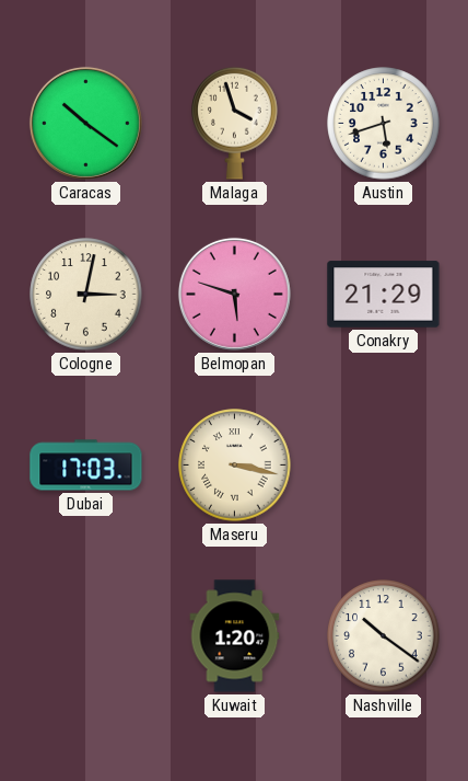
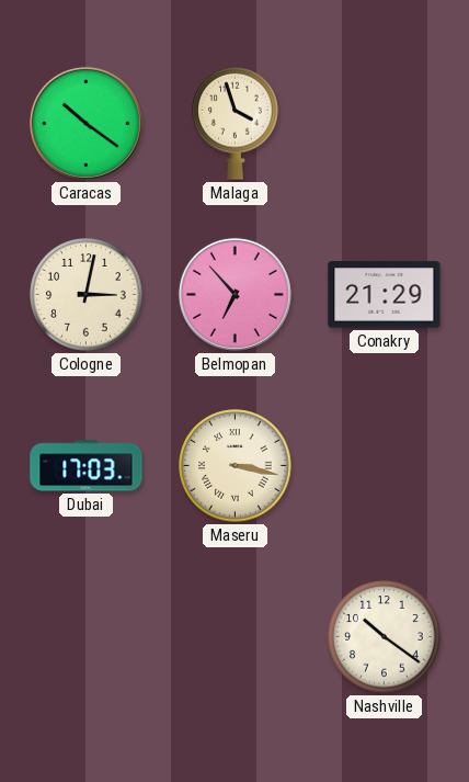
Austin: 5:42 -> none (384, 124)
Belmopan: 5:48 -> 6:53 (234, 294)
Kuwait: 1:20 -> none (235, 636)
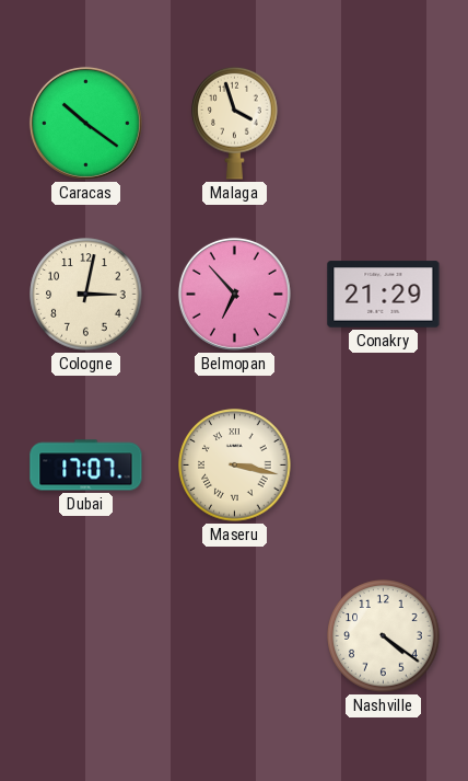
Dubai: 17:03 -> 17:07 (86, 466)
Nashville: 10:21 -> 4:21 (384, 636)
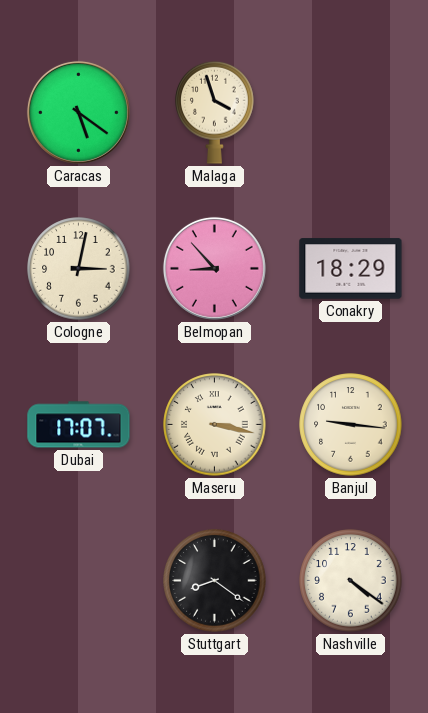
Caracas: 10:21 -> 5:21 (78, 112)
Belmopan: 6:53 -> 8:53 (214, 268)
Conakry: 21:29 -> 18:29 (351, 269)
Banjul: none -> 9:16 (351, 425)
Stuttgart: none -> 8:21 (215, 581)
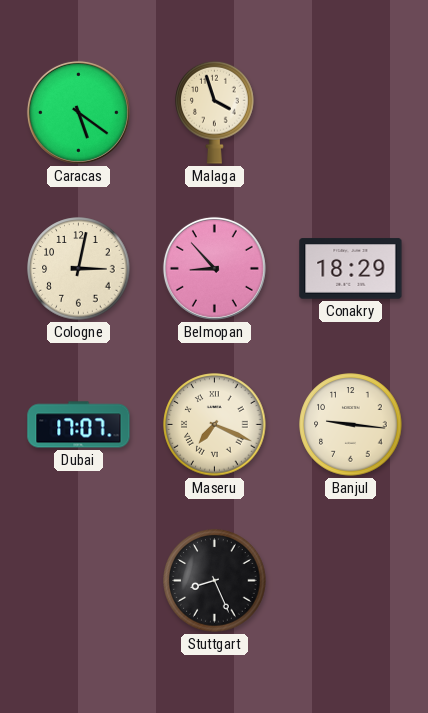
Maseru: 3:17 -> 7:19 (215, 425)
Stuttgart: 8:21 -> 8:26 (215, 581)
Nashville: 4:21 -> none (351, 581)
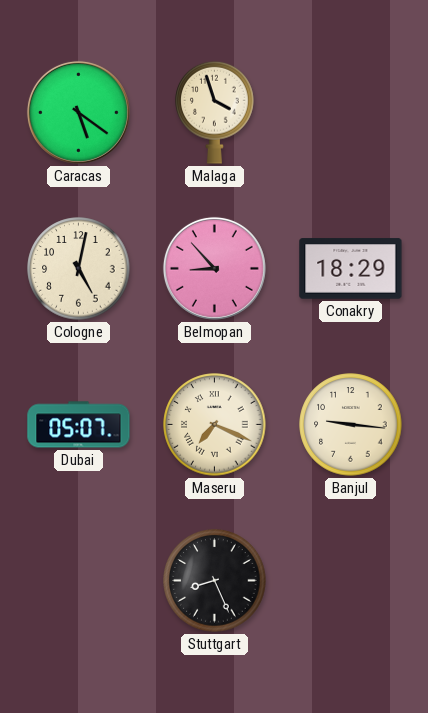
Cologne: 3:02 -> 5:02 (79, 269)
Dubai: 17:07 -> 05:07 (79, 425)
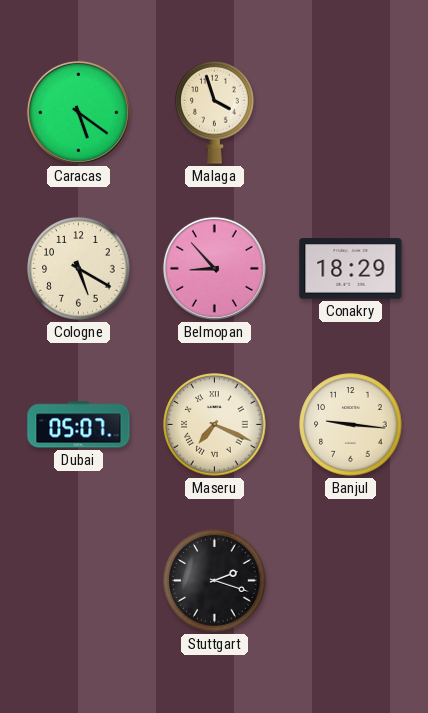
Cologne: 5:02 -> 5:20 (79, 269)
Stuttgart: 8:26 -> 2:18 (215, 581)
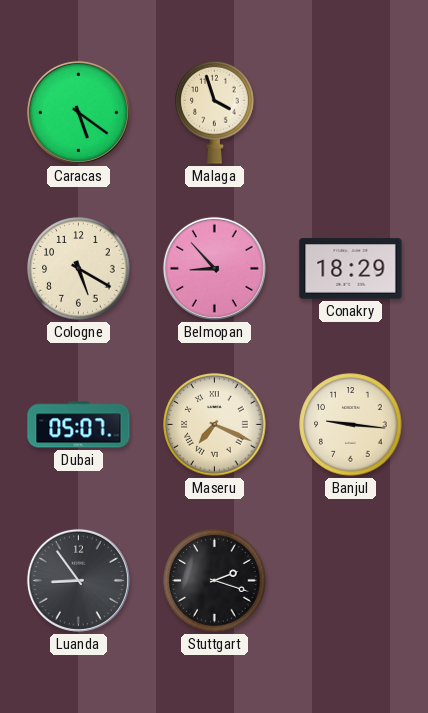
Luanda: none -> 8:54 (78, 580)
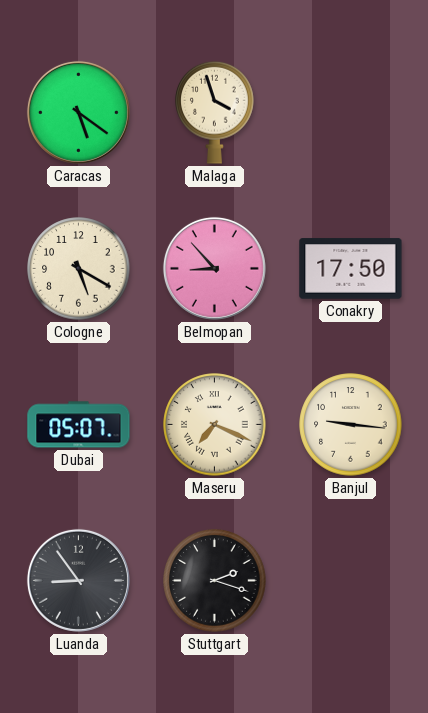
Conakry: 18:29 -> 17:50 (351, 269)
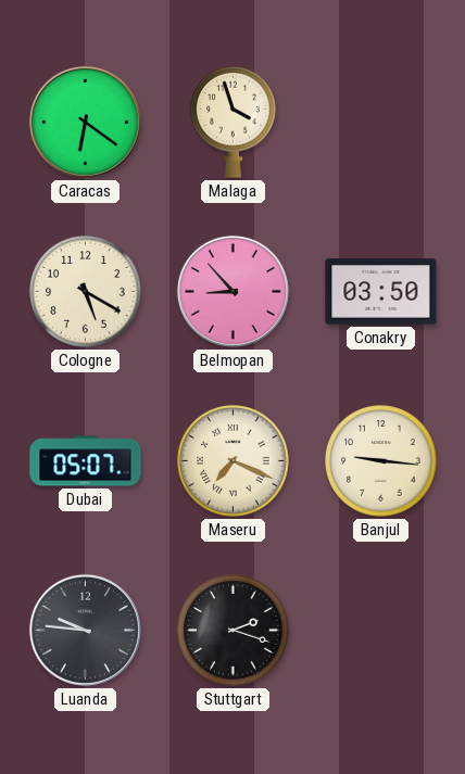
Caracas: 5:21 -> 6:21 (85, 122)
Conakry: 17:50 -> 03:50 (381, 292)
Luanda: 8:54 -> 9:46 (85, 630)
